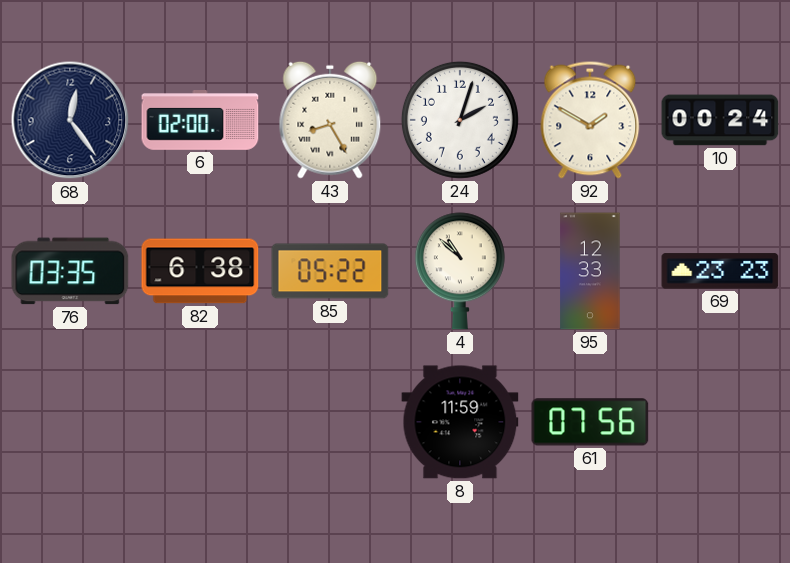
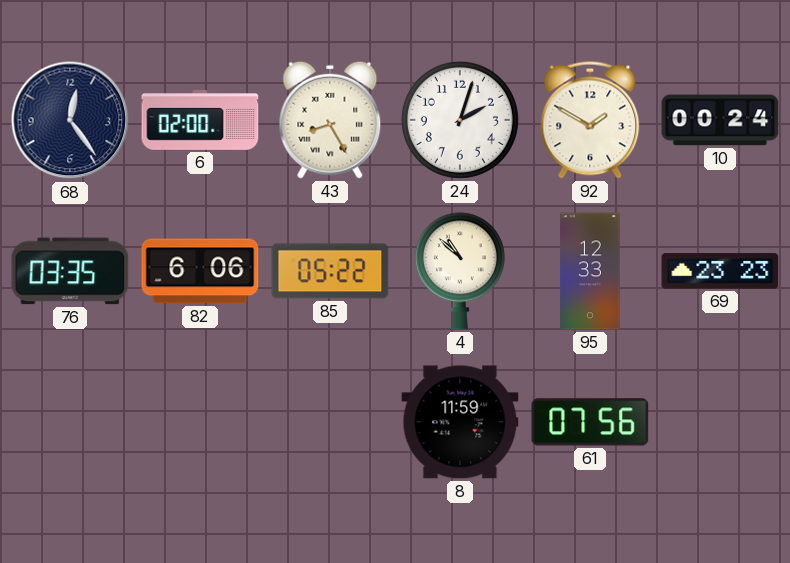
82: 6:38 -> 6:06 (200, 271)
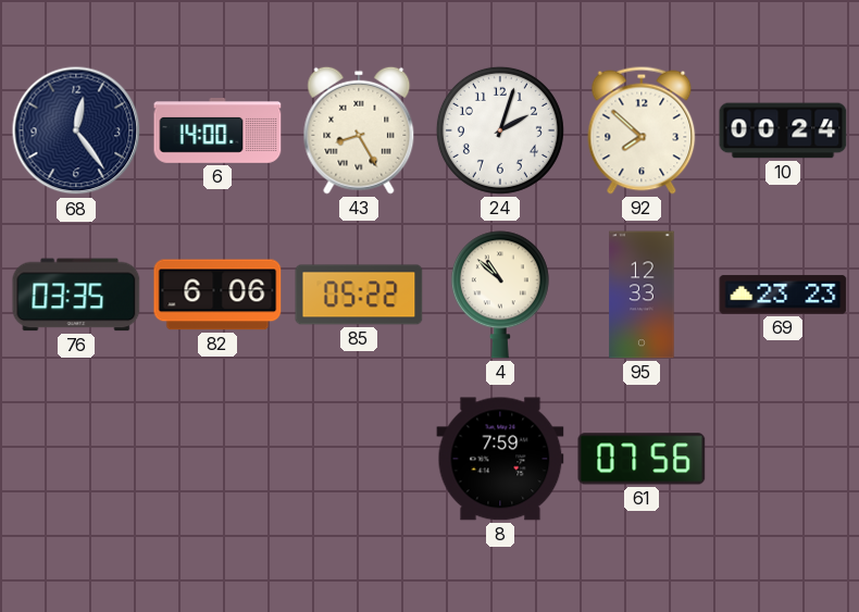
6: 02:00 -> 14:00 (217, 130)
92: 1:50 -> 7:52 (642, 130)
8: 11:59 -> 7:59 (500, 459)
